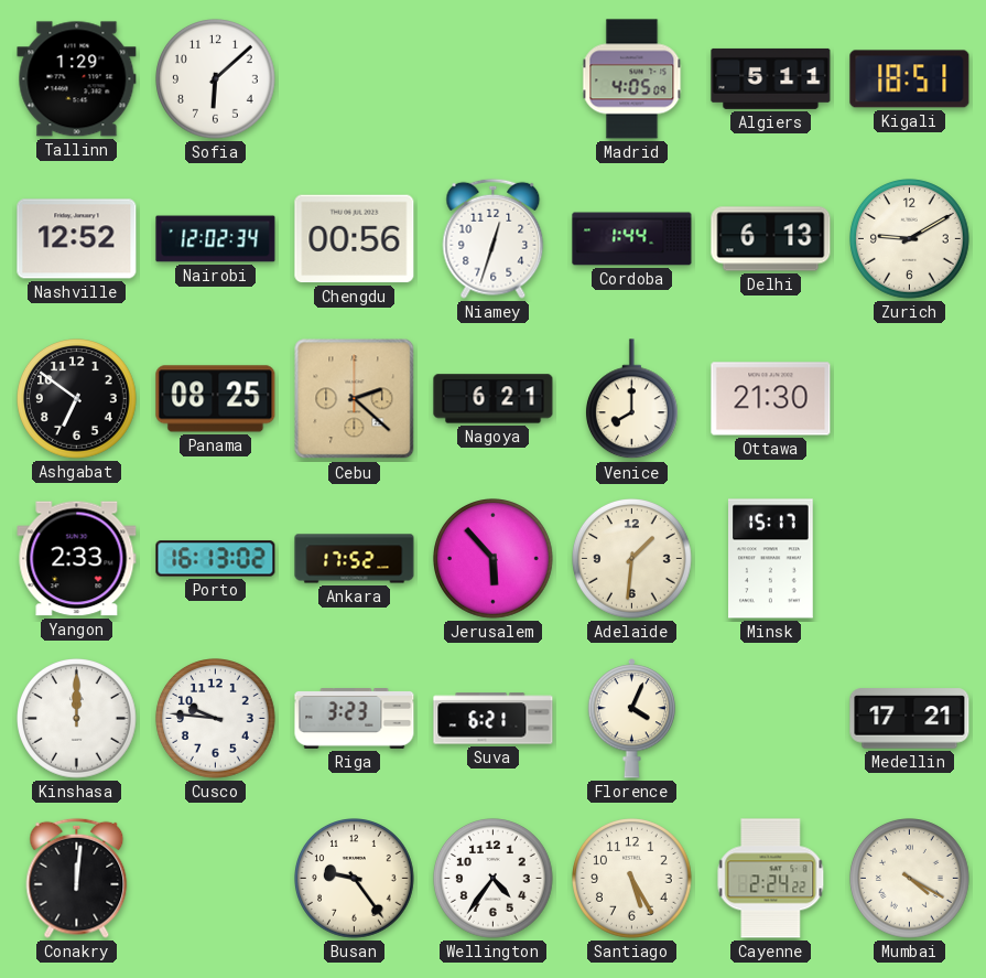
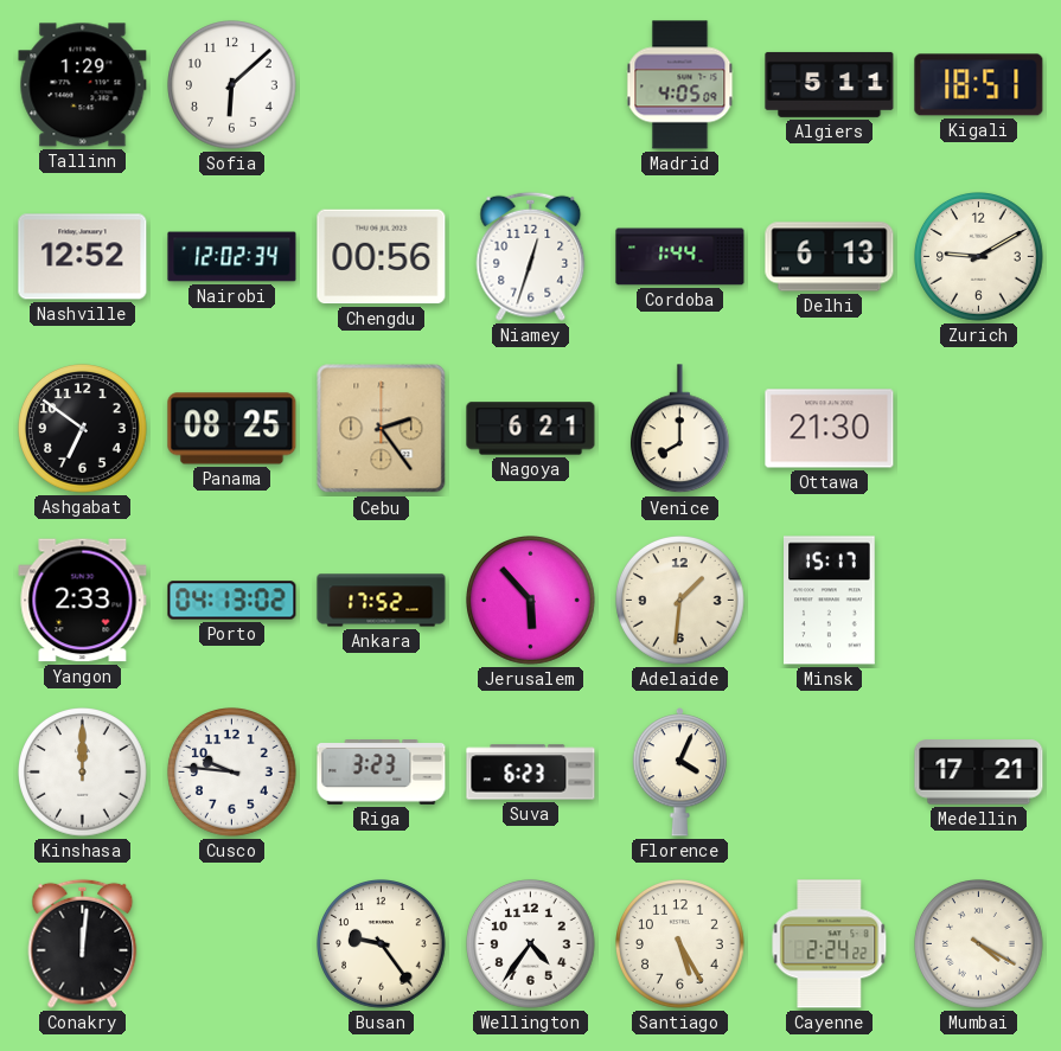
Cebu: 2:22 -> 2:24 (382, 429)
Porto: 16:13 -> 04:13 (232, 601)
Suva: 6:21 -> 6:23 (531, 773)
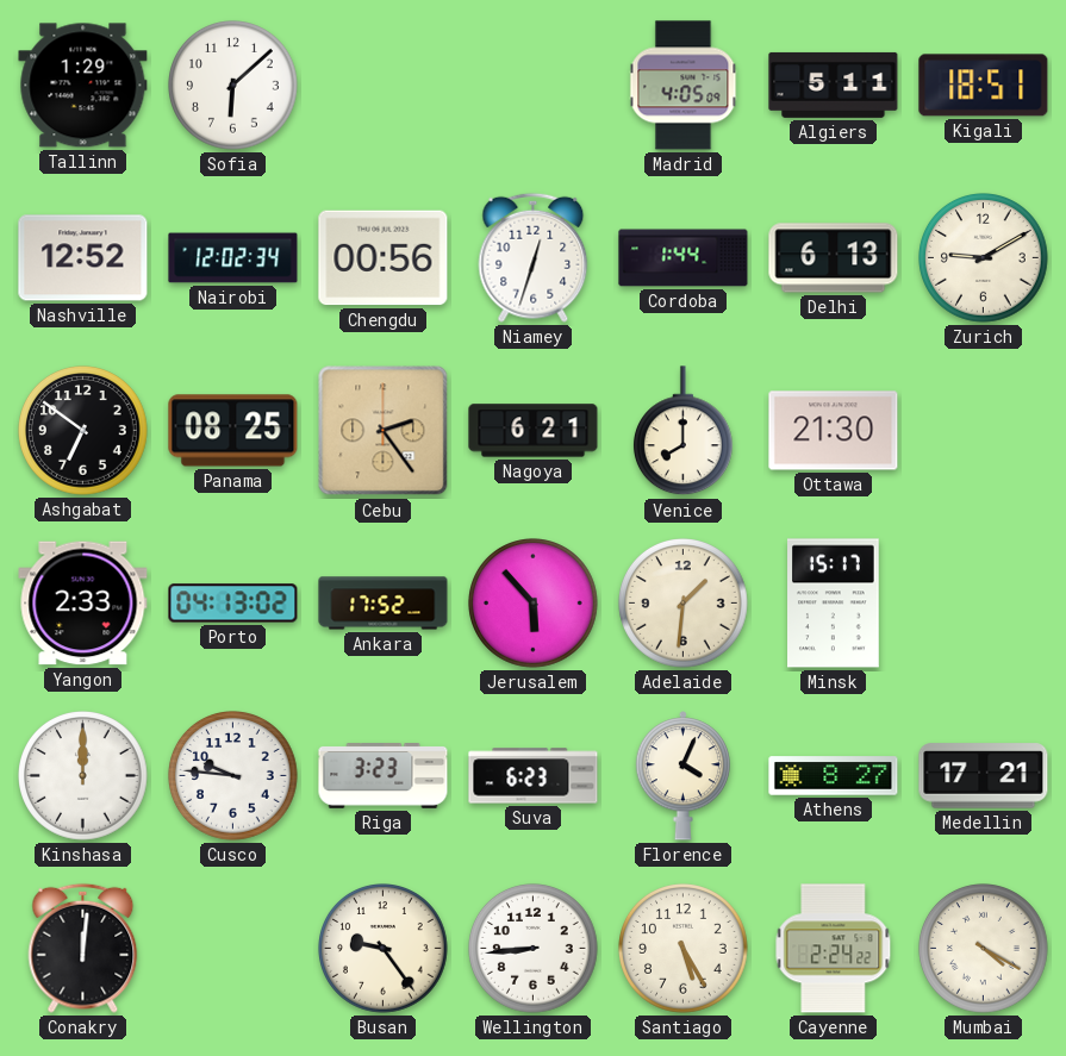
Athens: none -> 8:27 (834, 776)
Wellington: 4:36 -> 8:44 (534, 949)
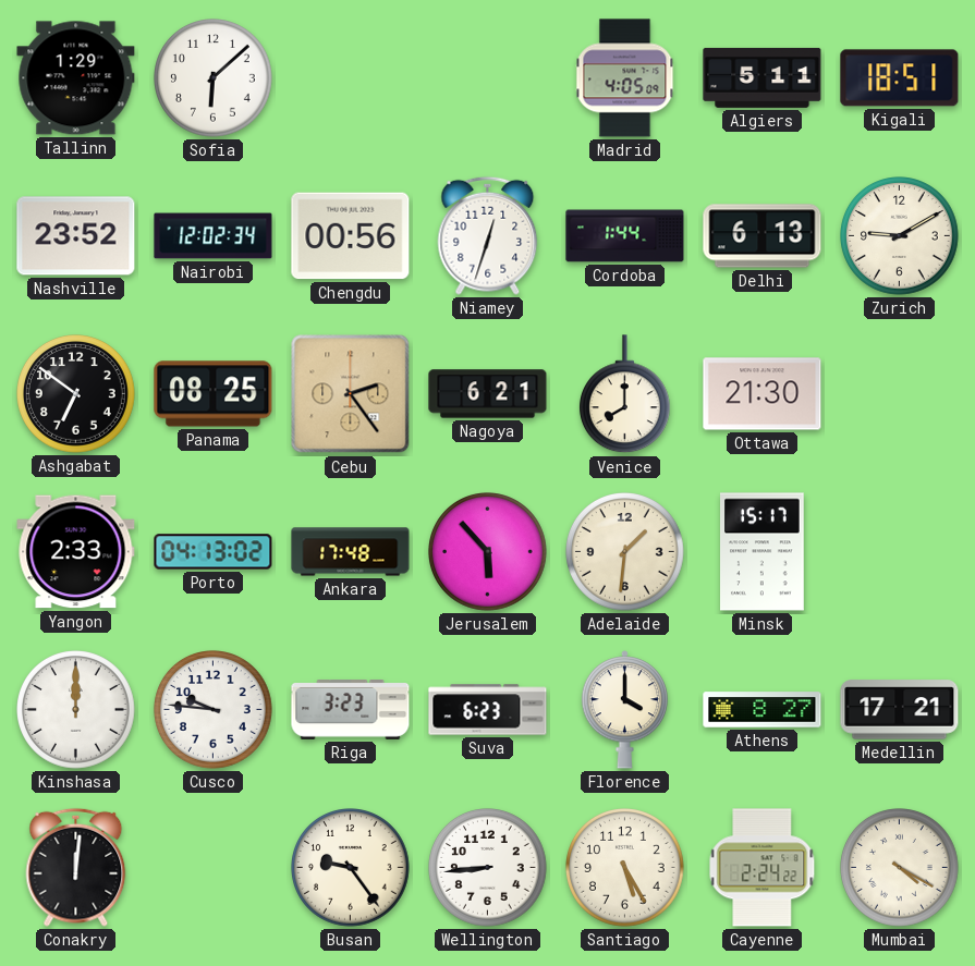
Nashville: 12:52 -> 23:52 (76, 236)
Ankara: 17:52 -> 17:48 (351, 552)
Florence: 4:04 -> 4:00 (624, 710)
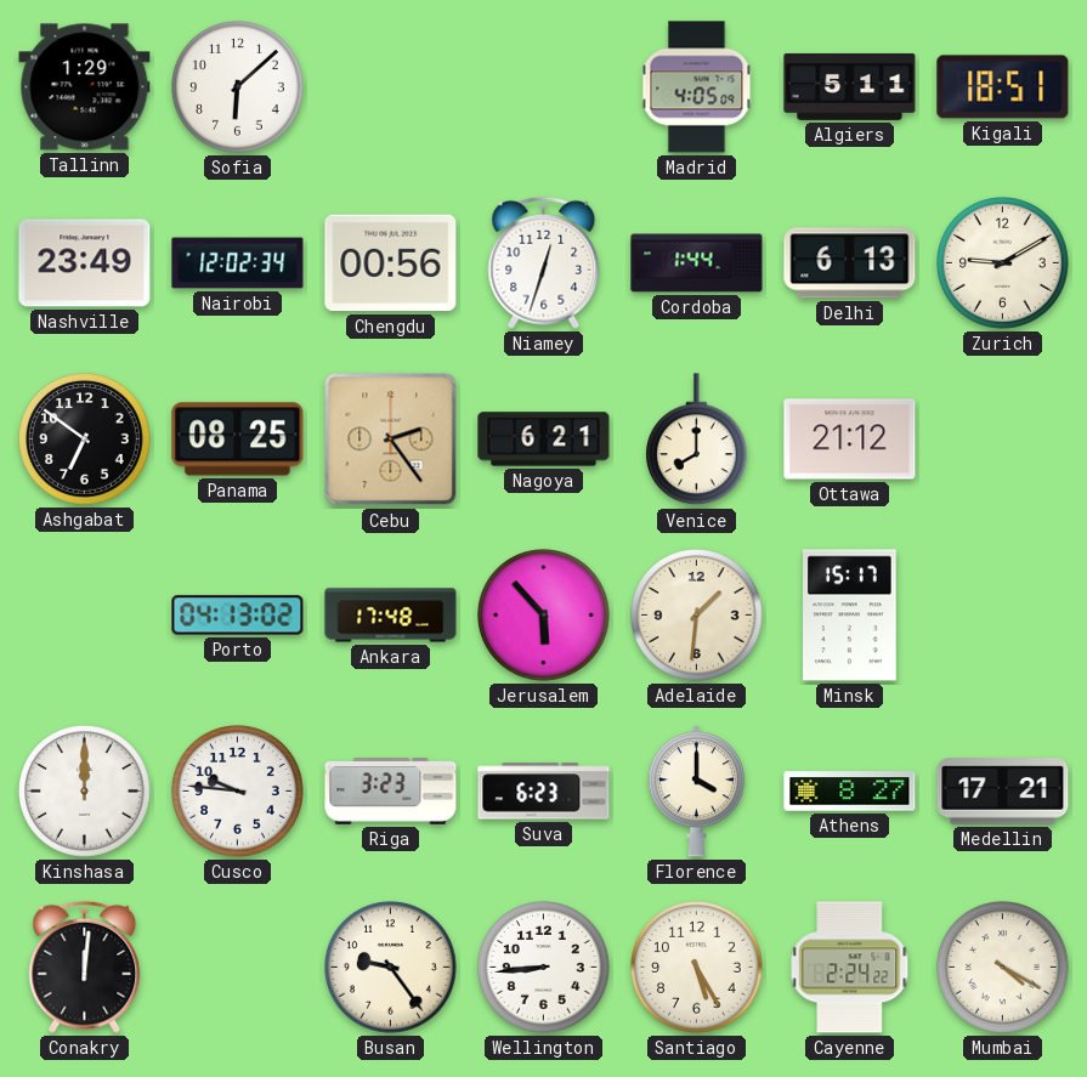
Nashville: 23:52 -> 23:49 (85, 263)
Ottawa: 21:30 -> 21:12 (850, 440)
Yangon: 2:33 -> none (76, 552)
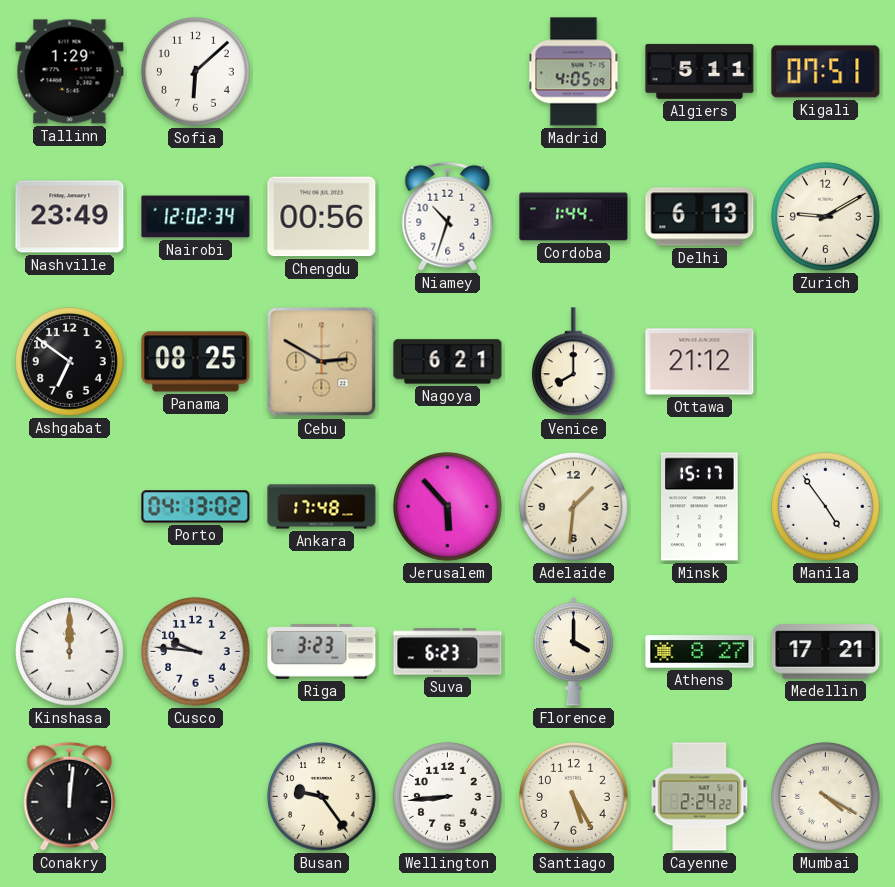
Kigali: 18:51 -> 07:51 (826, 72)
Niamey: 12:33 -> 10:33 (448, 216)
Cebu: 2:24 -> 2:50 (322, 362)
Manila: none -> 4:54 (826, 507)
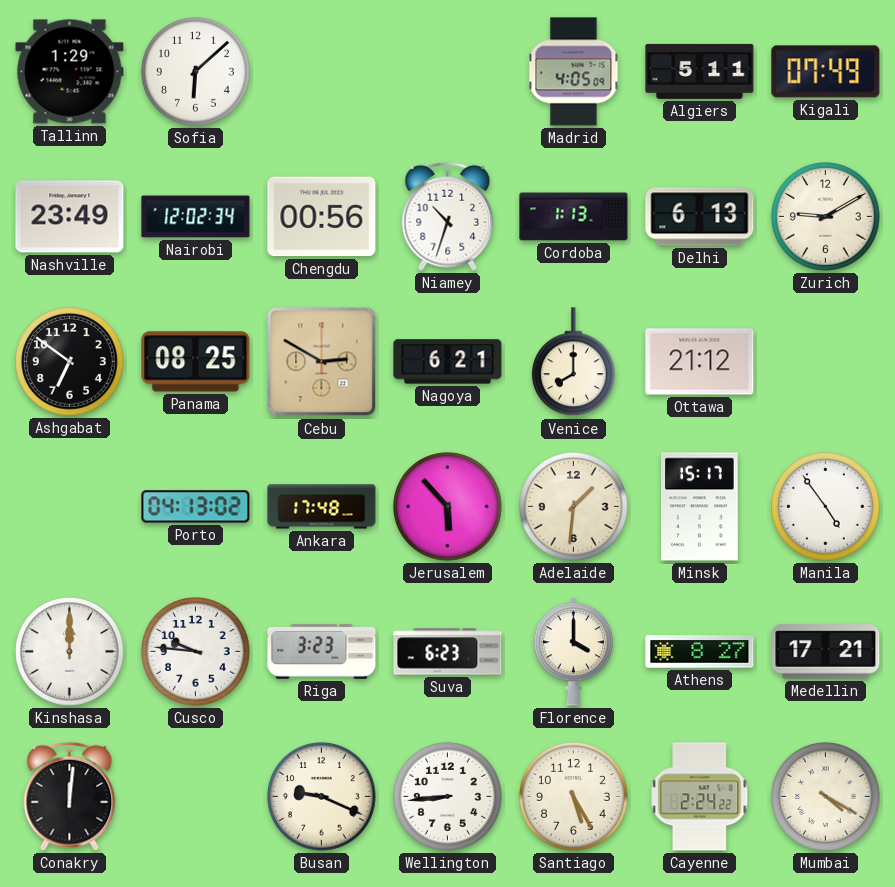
Kigali: 07:51 -> 07:49 (826, 72)
Cordoba: 1:44 -> 1:13 (574, 217)
Busan: 9:24 -> 9:19 (322, 797)
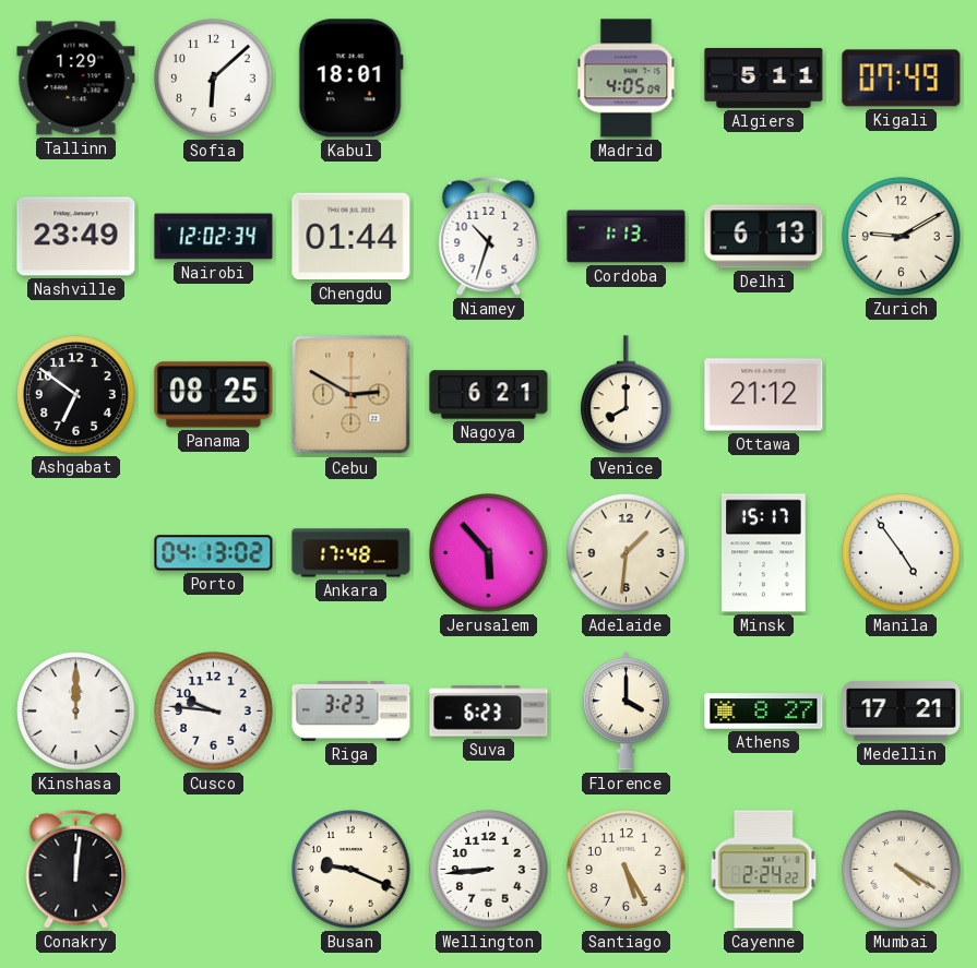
Kabul: none -> 18:01 (350, 79)
Chengdu: 00:56 -> 01:44 (352, 237)
